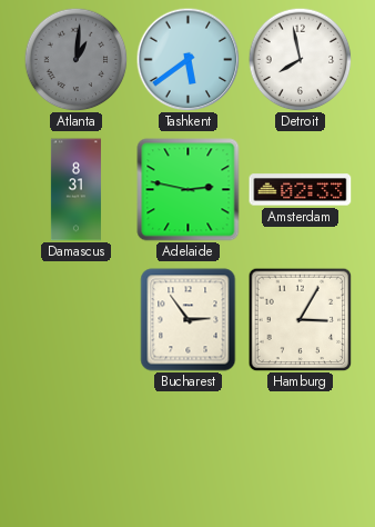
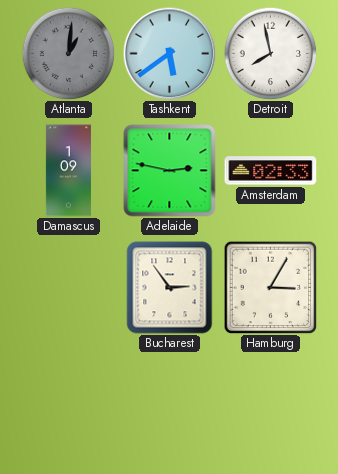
Damascus: 8:31 -> 1:09 (68, 171)
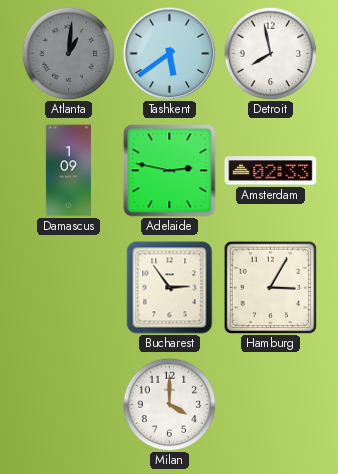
Milan: none -> 4:00 (169, 404)
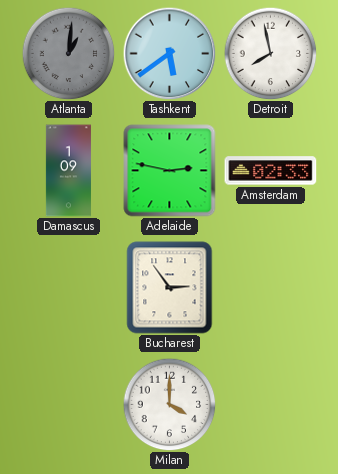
Hamburg: 3:05 -> none (270, 287)
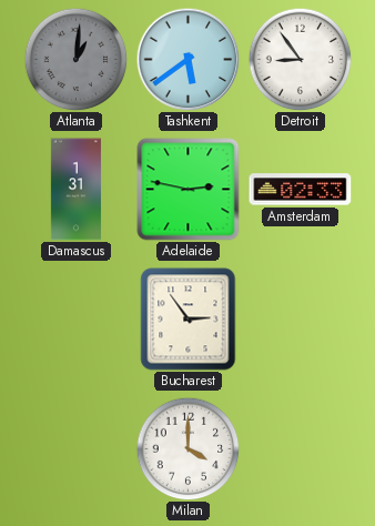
Detroit: 7:58 -> 8:54 (300, 59)
Damascus: 1:09 -> 1:31 (75, 190)
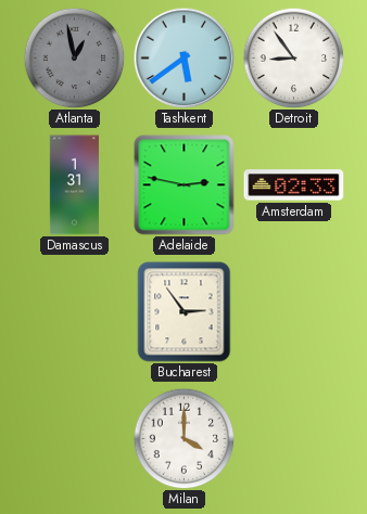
Atlanta: 1:01 -> 12:58 (74, 57)
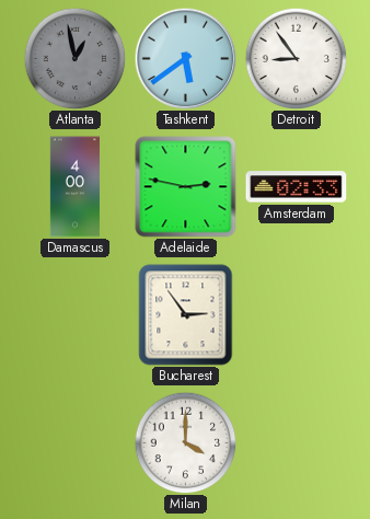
Damascus: 1:31 -> 4:00 (74, 187)
